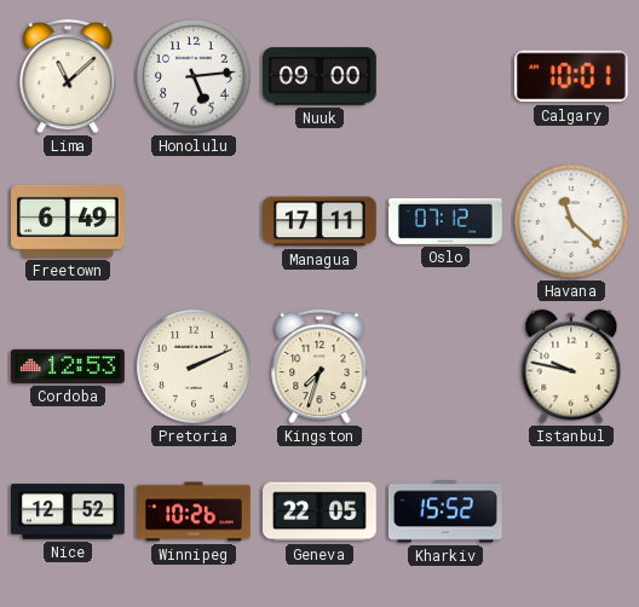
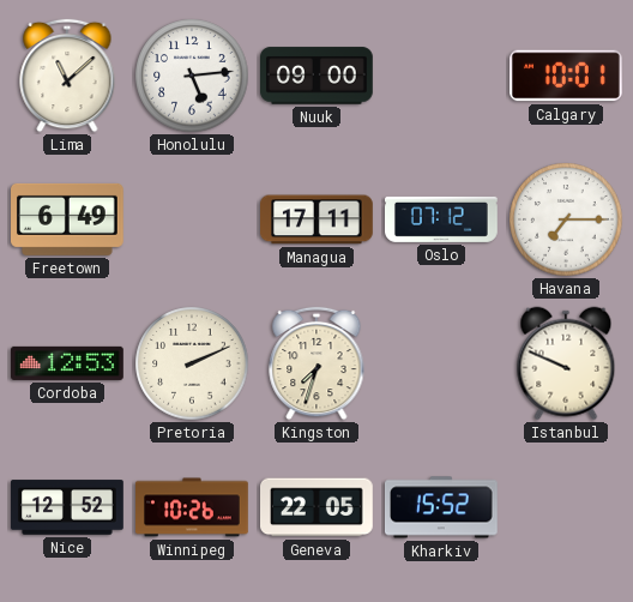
Havana: 11:22 -> 7:15 (566, 219)
Istanbul: 9:47 -> 9:49 (566, 363)
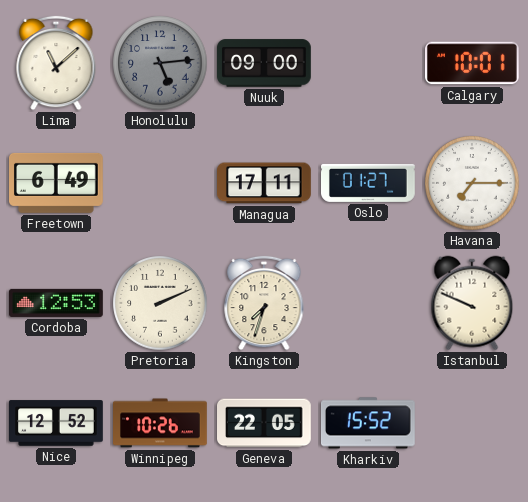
Honolulu dial: white -> grey (160, 63)
Oslo: 07:12 -> 01:27 (369, 183)
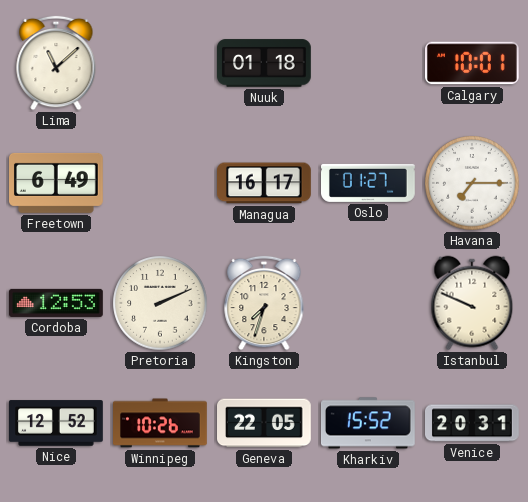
Honolulu: 5:14 -> none (160, 63)
Nuuk: 09:00 -> 01:18 (265, 63)
Managua: 17:11 -> 16:17 (265, 183)
Venice: none -> 20:31 (473, 423)
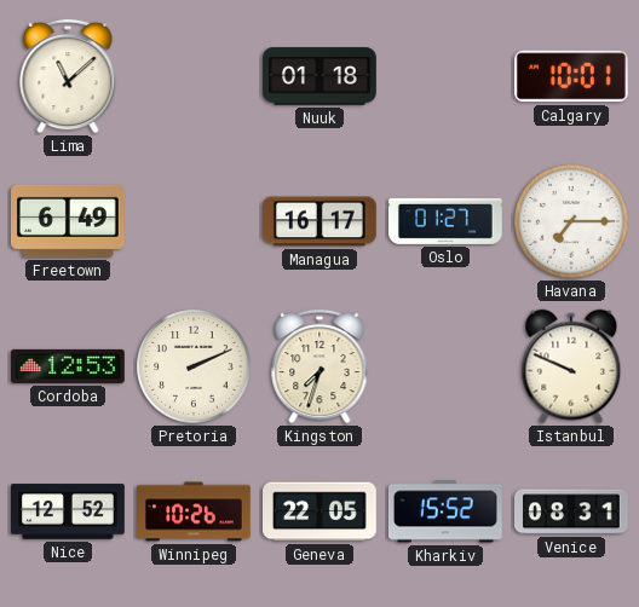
Venice: 20:31 -> 08:31 (572, 511)
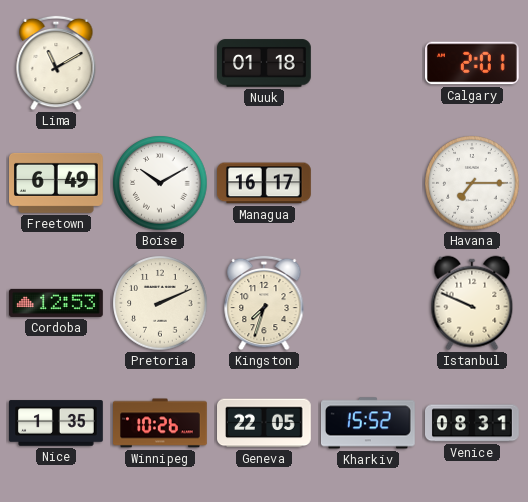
Lima: 11:08 -> 11:10 (56, 63)
Calgary: 10:01 -> 2:01 (473, 63)
Boise: none -> 10:10 (160, 183)
Oslo: 01:27 -> none (447, 221)
Nice: 12:52 -> 1:35 (57, 423)
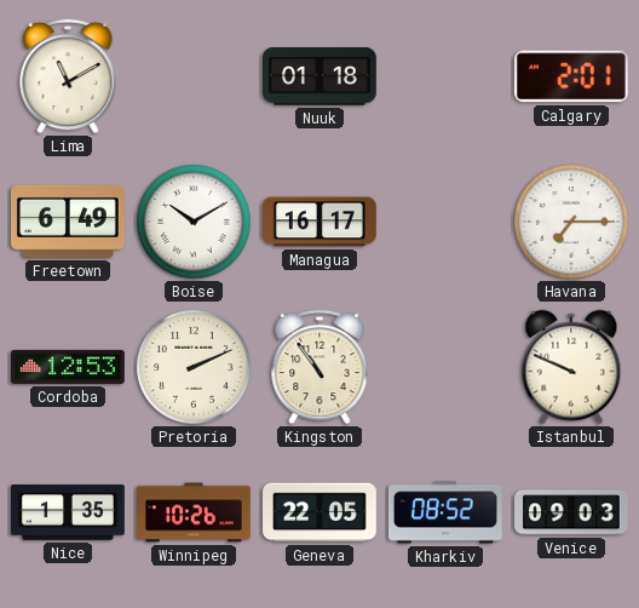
Kingston: 7:33 -> 10:54 (319, 367)
Kharkiv: 15:52 -> 08:52 (447, 512)
Venice: 08:31 -> 09:03 (572, 512)
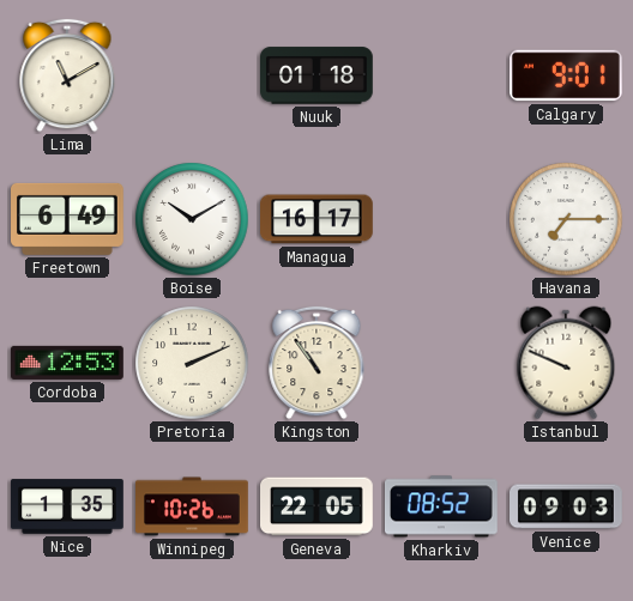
Calgary: 2:01 -> 9:01 (567, 75)
